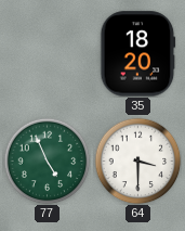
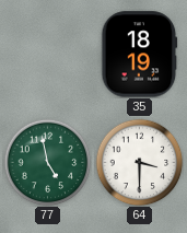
35: 18:20 -> 18:19 (140, 55)
77: 4:56 -> 4:58 (47, 162)
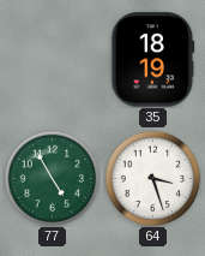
77: 4:58 -> 4:55 (52, 178)
64: 3:30 -> 3:27 (152, 178)
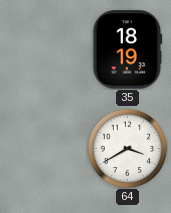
77: 4:55 -> none (52, 178)
64: 3:27 -> 3:40 (127, 148)
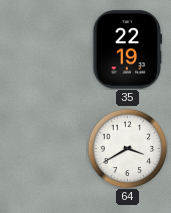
35: 18:19 -> 22:19 (128, 50)
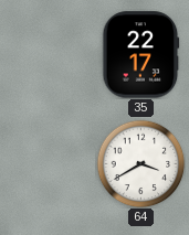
35: 22:19 -> 22:17 (141, 55)
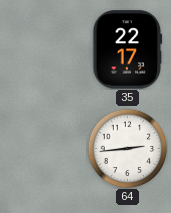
64: 3:40 -> 2:44 (127, 148)
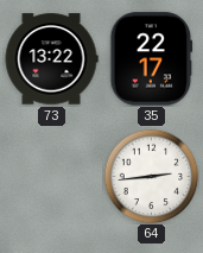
73: none -> 13:22 (51, 59)
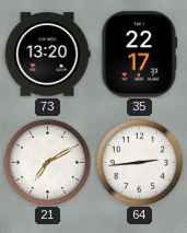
73: 13:22 -> 13:20 (47, 55)
21: none -> 7:10 (47, 162)
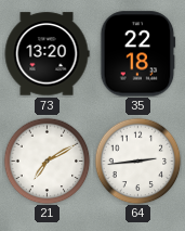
35: 22:17 -> 22:18 (138, 54)
